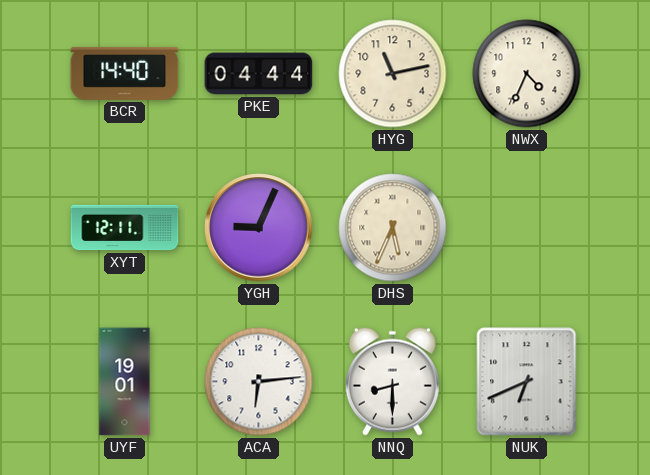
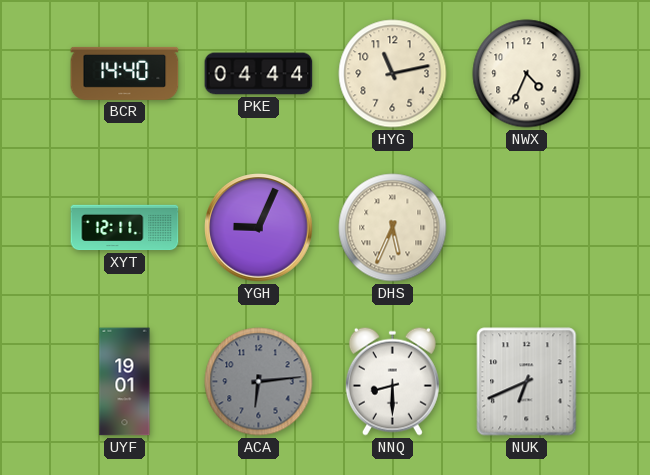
ACA dial: white -> grey (259, 382)
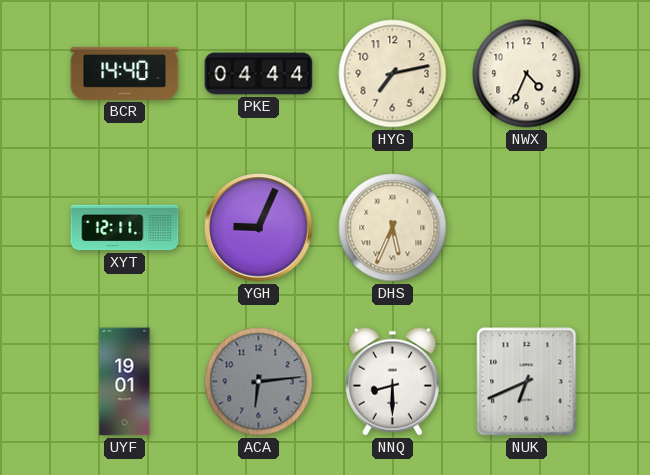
HYG: 11:13 -> 7:13 (393, 74)
